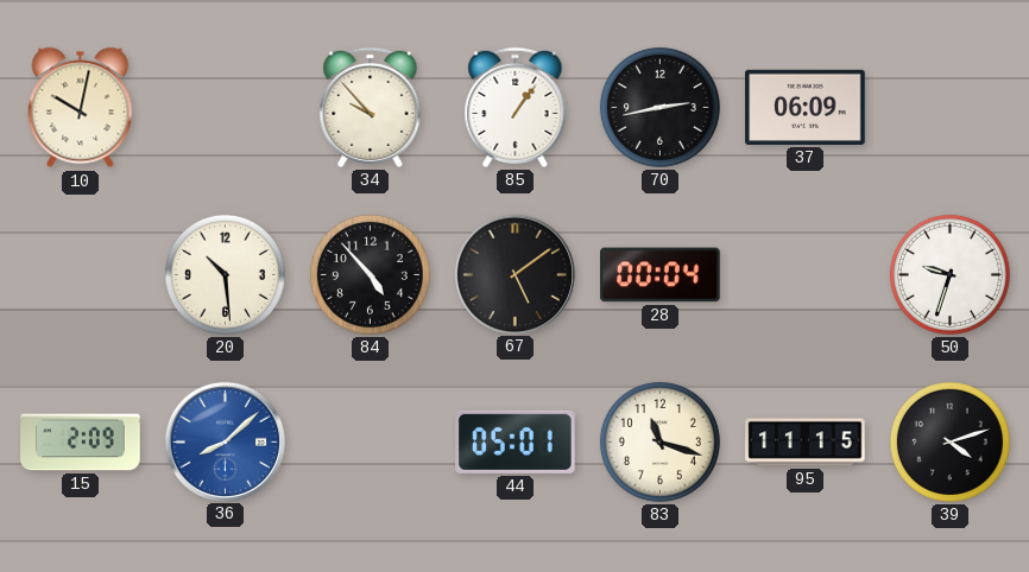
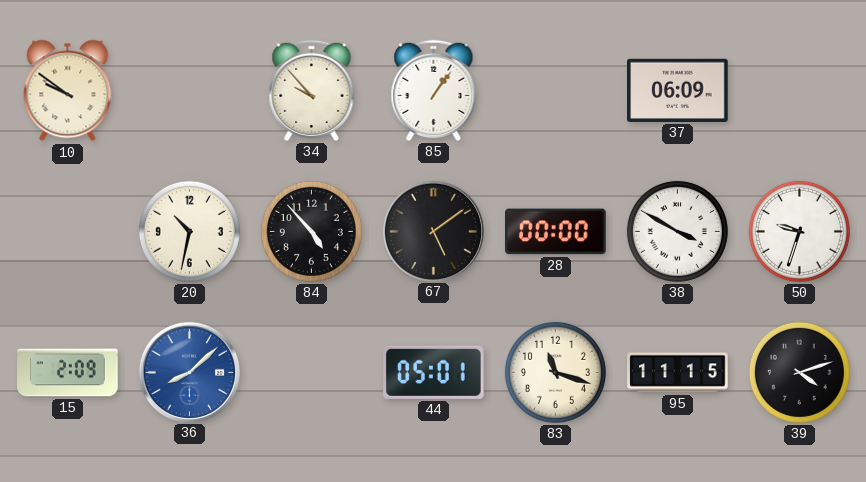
10: 10:02 -> 9:51 (68, 91)
70: 2:43 -> none (659, 107)
20: 10:29 -> 10:32 (189, 231)
28: 00:04 -> 00:00 (556, 232)
38: none -> 3:50 (677, 231)
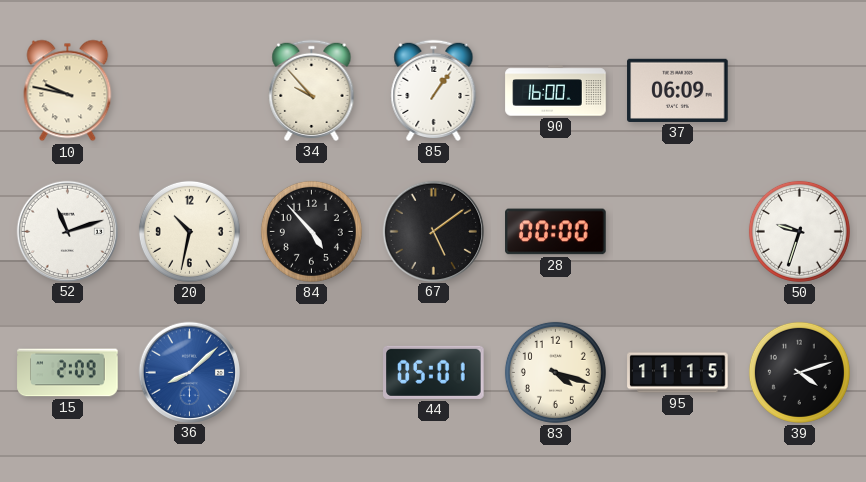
10: 9:51 -> 9:47 (68, 91)
90: none -> 16:00 (556, 91)
52: none -> 11:12 (67, 231)
38: 3:50 -> none (677, 231)
83: 11:18 -> 4:18 (555, 372)
